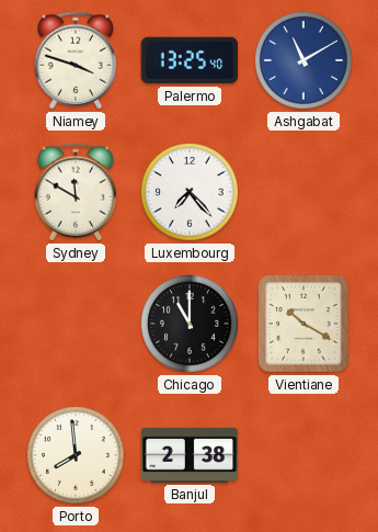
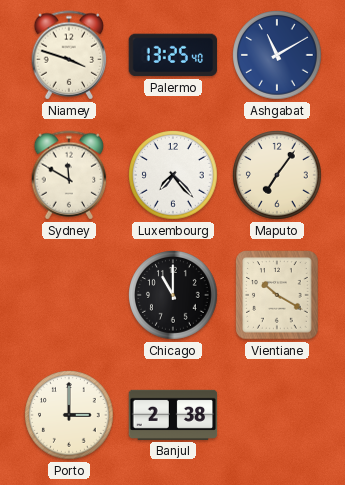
Maputo: none -> 7:06 (278, 176)
Porto: 7:59 -> 3:00 (70, 416)
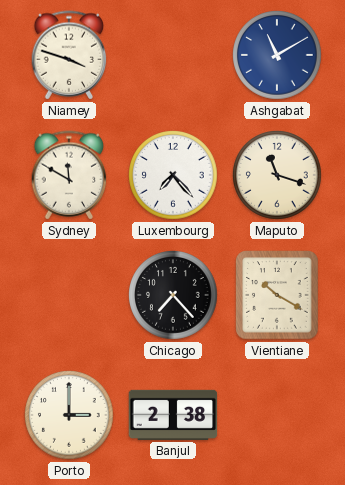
Palermo: 13:25 -> none (173, 55)
Maputo: 7:06 -> 11:18 (278, 176)
Chicago: 11:00 -> 7:23 (174, 296)
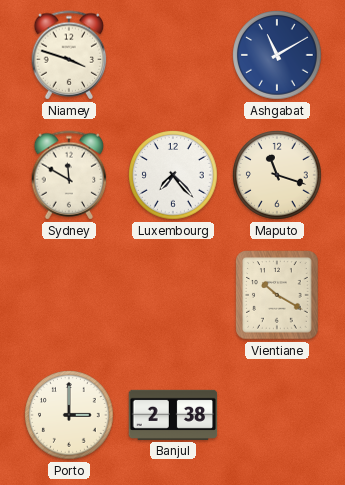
Chicago: 7:23 -> none (174, 296)
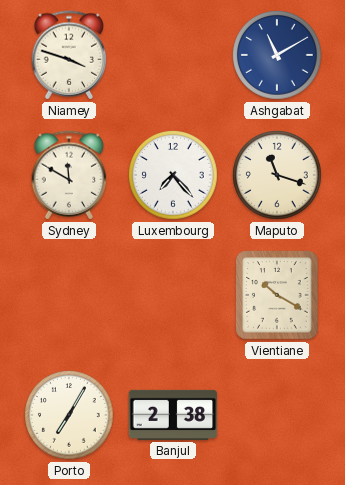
Porto: 3:00 -> 7:05 (70, 416)
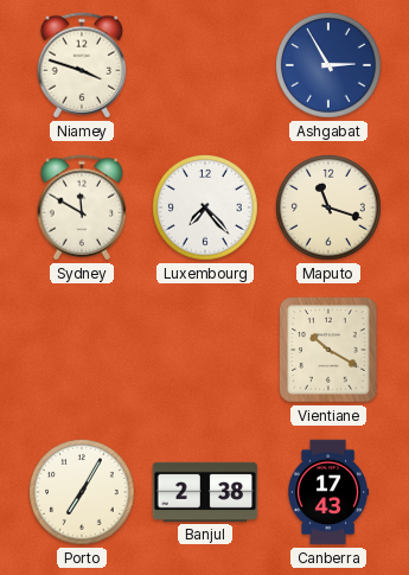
Ashgabat: 11:10 -> 2:55 (330, 66)
Canberra: none -> 17:43 (328, 492)
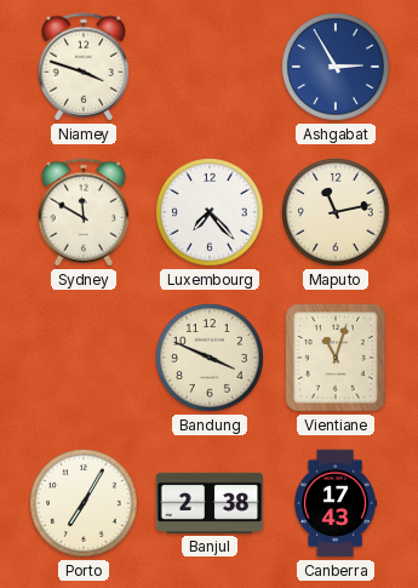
Maputo: 11:18 -> 11:13 (337, 213)
Bandung: none -> 3:49 (211, 359)
Vientiane: 10:20 -> 11:03 (336, 358)
